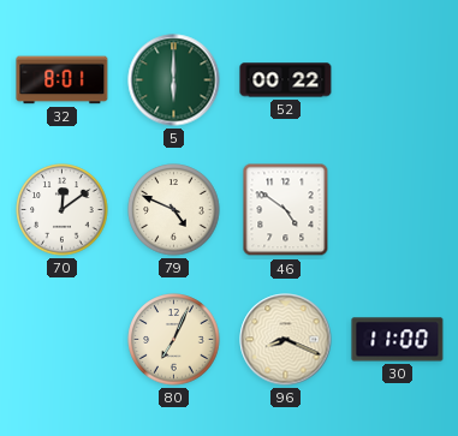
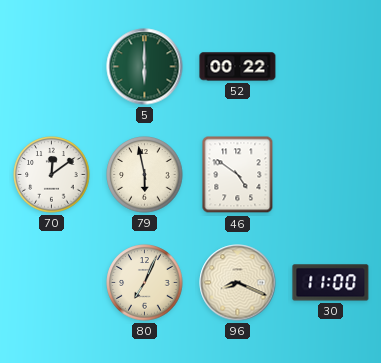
32: 8:01 -> none (63, 80)
79: 4:49 -> 5:58 (145, 175)
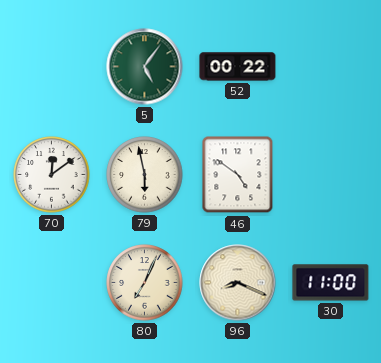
5: 6:00 -> 5:06 (145, 67)
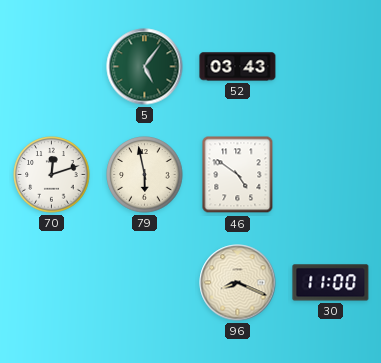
52: 00:22 -> 03:43 (238, 67)
70: 12:09 -> 12:12 (52, 175)
80: 7:04 -> none (145, 283)
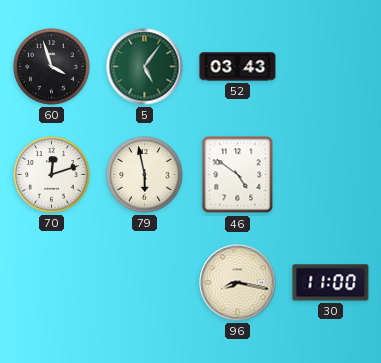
60: none -> 3:57 (52, 67)
96: 8:19 -> 8:17 (238, 283)
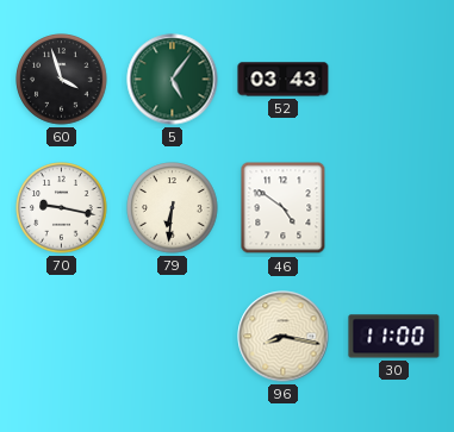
70: 12:12 -> 9:17 (62, 208)
79: 5:58 -> 6:31 (173, 208)
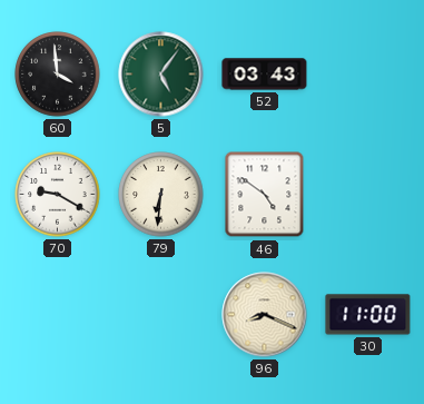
60: 3:57 -> 3:59 (58, 75)
70: 9:17 -> 9:20 (58, 195)
96: 8:17 -> 8:19 (265, 315)
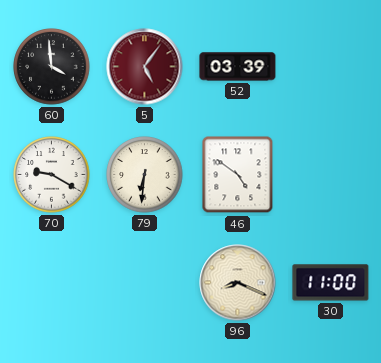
5 dial: green -> burgundy (145, 67)
52: 03:43 -> 03:39 (238, 67)
